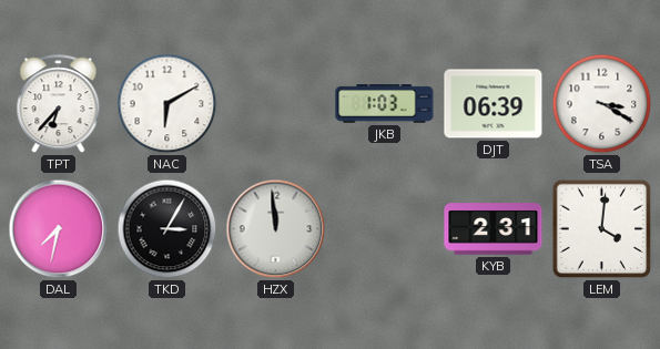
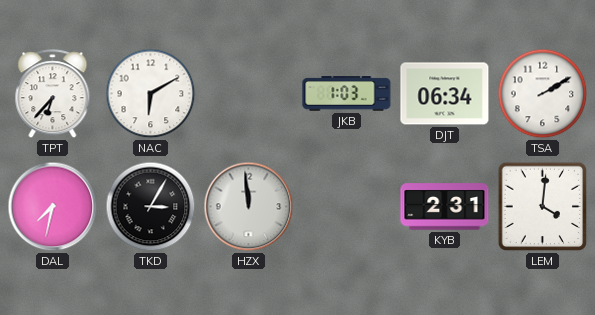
DJT: 06:39 -> 06:34 (445, 94)
TSA: 3:20 -> 2:10 (543, 94)
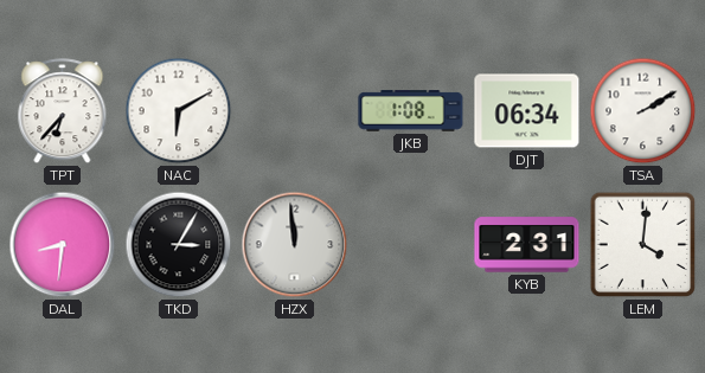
JKB: 1:03 -> 1:08 (411, 111)
DAL: 7:32 -> 8:31 (63, 245)
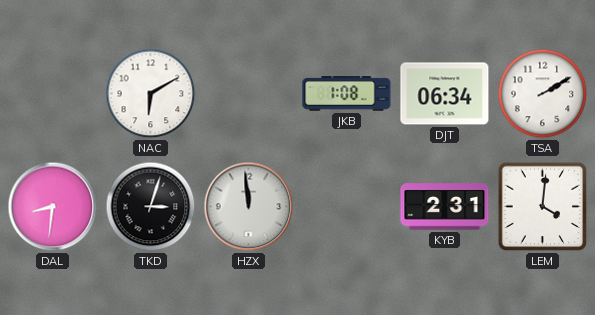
TPT: 6:37 -> none (63, 111)
TKD: 3:05 -> 3:03 (151, 207)
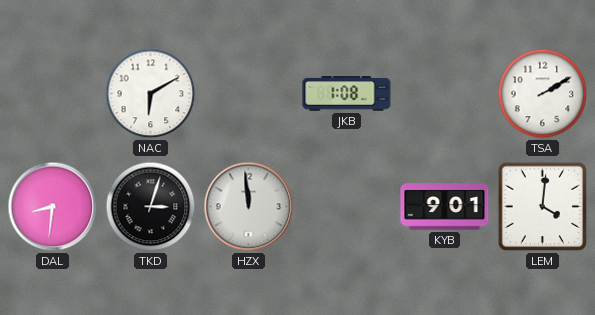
DJT: 06:34 -> none (445, 94)
KYB: 2:31 -> 9:01 (445, 207)
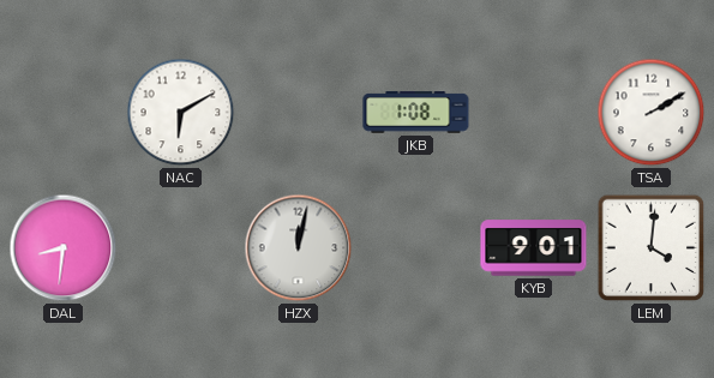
TKD: 3:03 -> none (151, 207)
HZX: 11:59 -> 12:02 (299, 248)
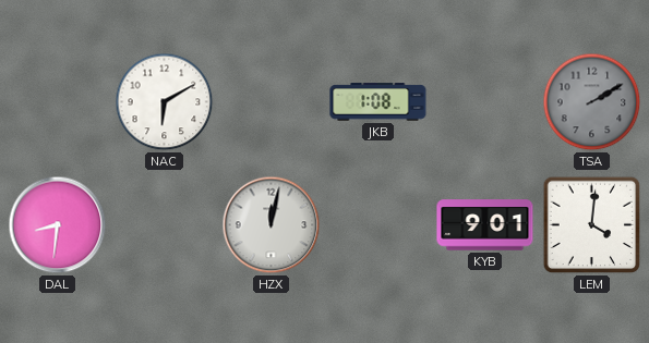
TSA dial: white -> grey (592, 102)
